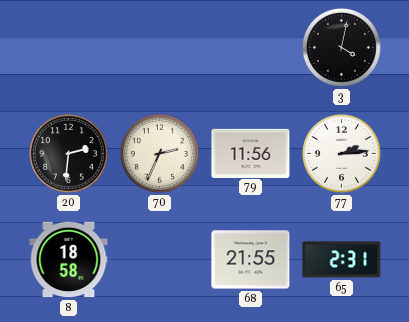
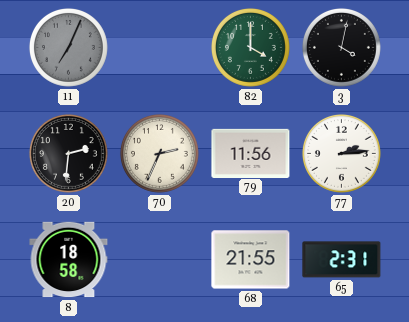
11: none -> 7:04 (68, 47)
82: none -> 4:00 (250, 47)
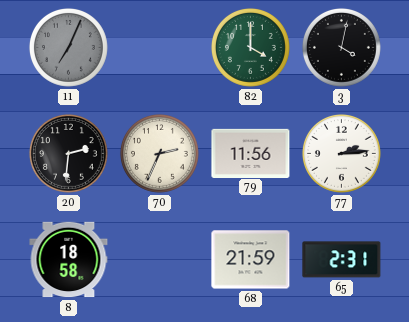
68: 21:55 -> 21:59 (251, 260)
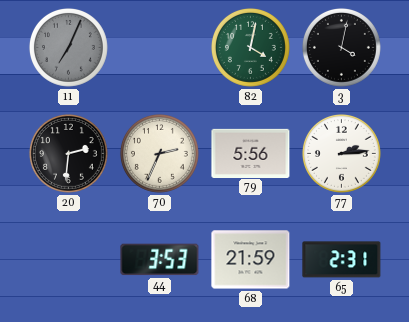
82: 4:00 -> 4:02 (250, 47)
79: 11:56 -> 5:56 (251, 153)
8: 18:58 -> none (69, 260)
44: none -> 3:53 (160, 260)
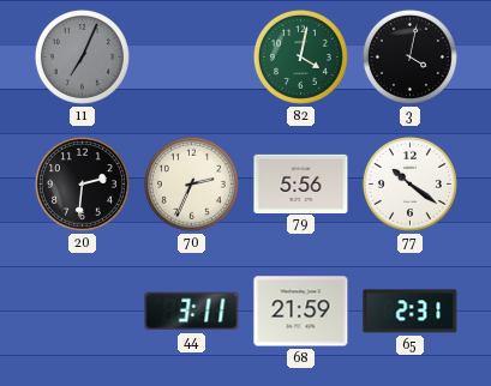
77: 2:14 -> 10:21 (409, 183)
44: 3:53 -> 3:11 (192, 312)
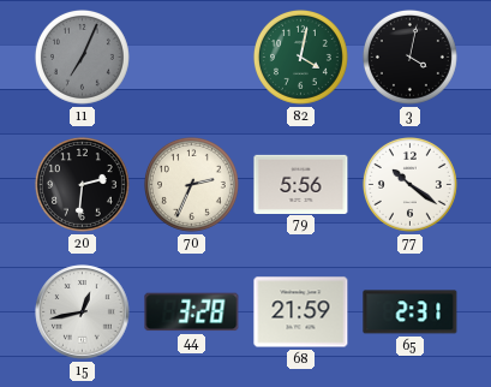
15: none -> 12:43 (83, 312)
44: 3:11 -> 3:28 (192, 312)
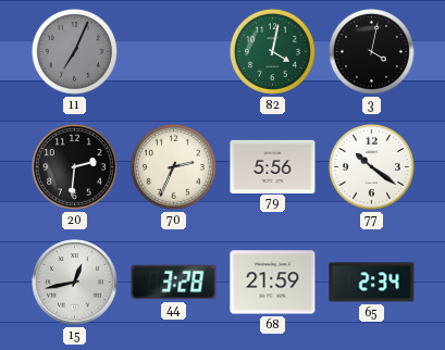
65: 2:31 -> 2:34 (372, 283)
